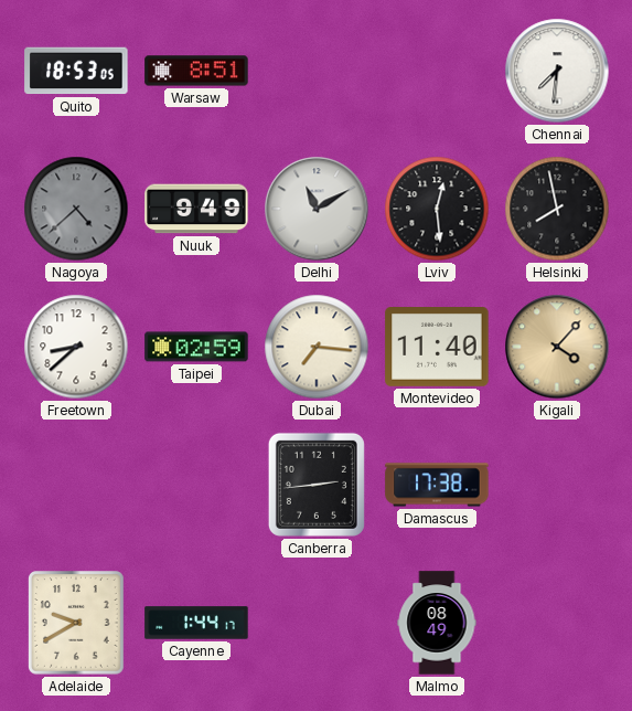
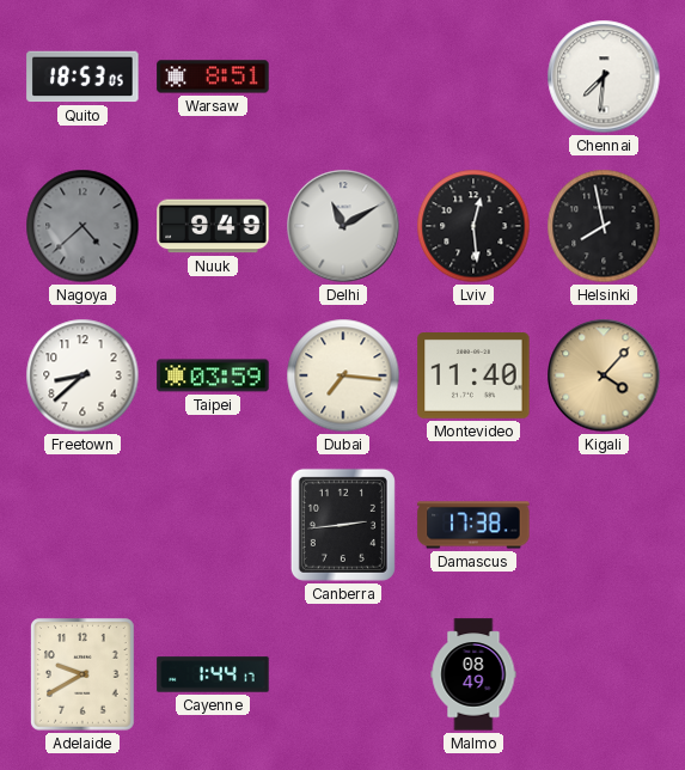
Taipei: 02:59 -> 03:59 (213, 375)
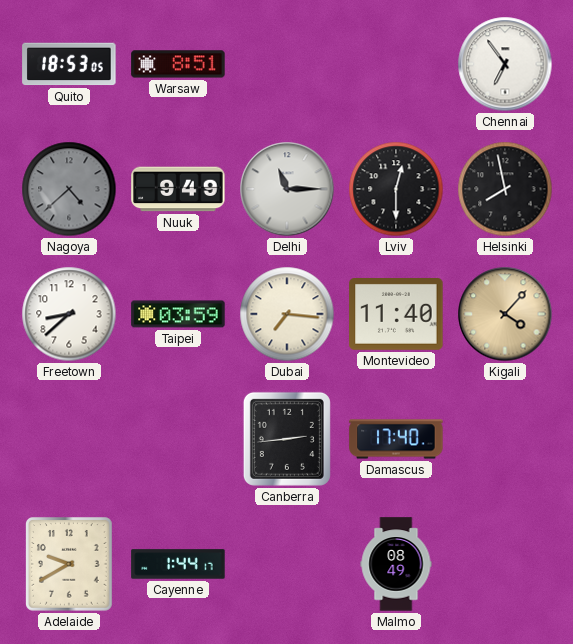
Chennai: 7:31 -> 6:54 (505, 64)
Delhi: 11:10 -> 11:15 (287, 189)
Lviv: 12:29 -> 12:30 (396, 189)
Damascus: 17:38 -> 17:40 (396, 439)
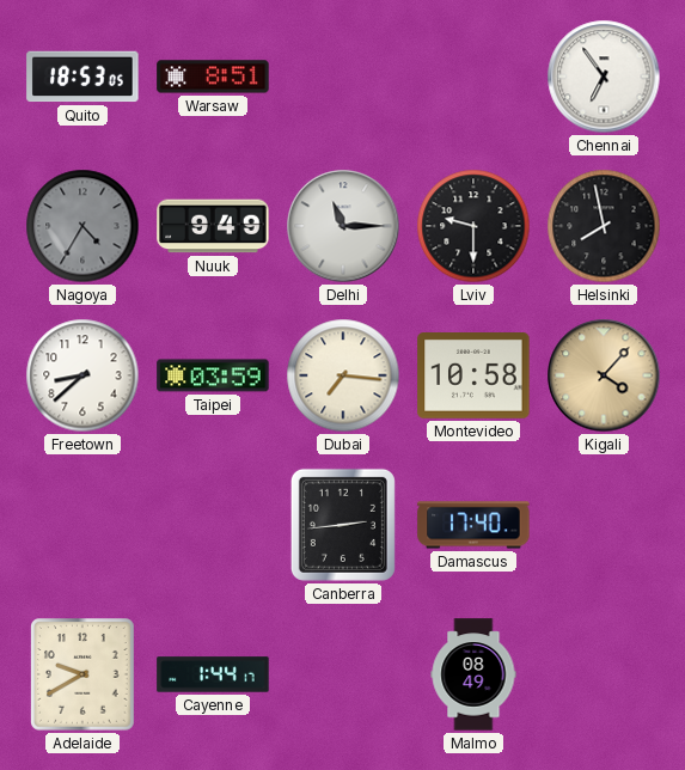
Nagoya: 4:38 -> 4:35 (82, 226)
Lviv: 12:30 -> 9:30 (473, 226)
Montevideo: 11:40 -> 10:58 (473, 377)
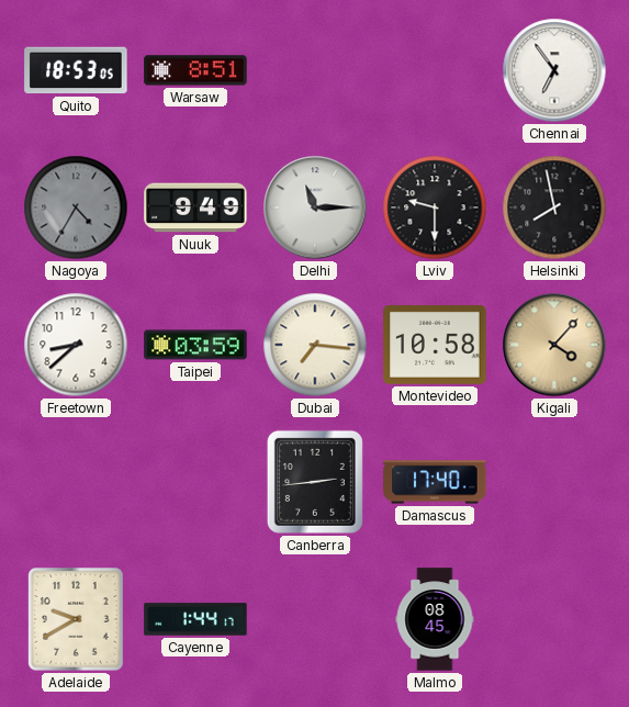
Malmo: 08:49 -> 08:45 (435, 619)
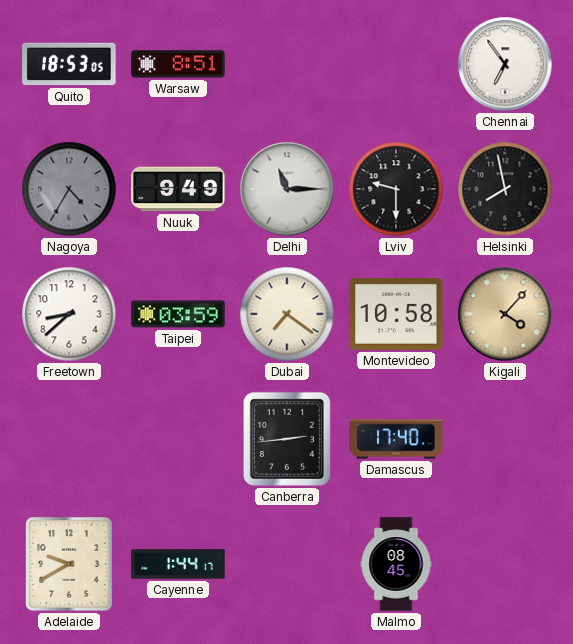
Dubai: 7:16 -> 7:21 (287, 314)
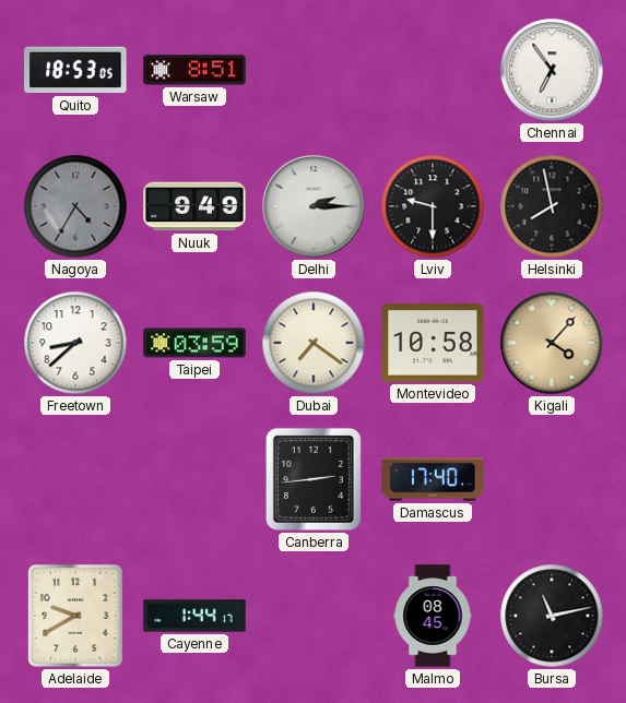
Delhi: 11:15 -> 2:15 (314, 206)
Bursa: none -> 11:13 (552, 616)
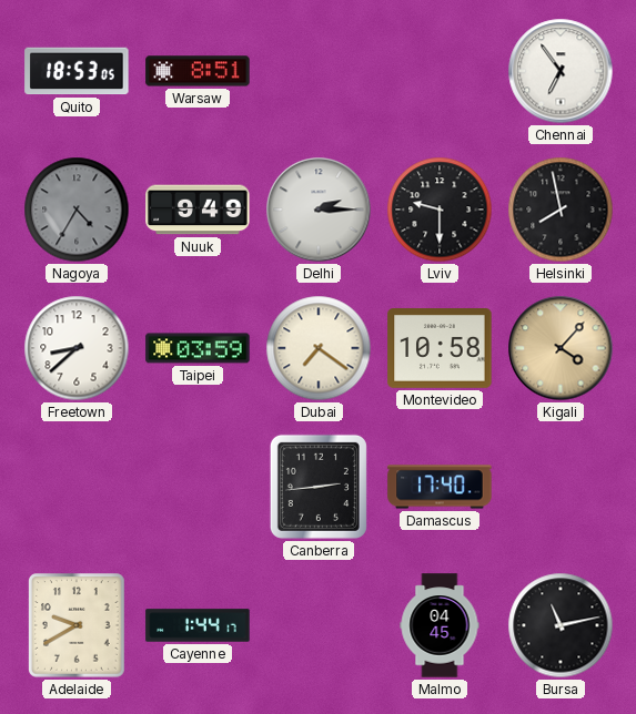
Malmo: 08:45 -> 04:45 (440, 625)
